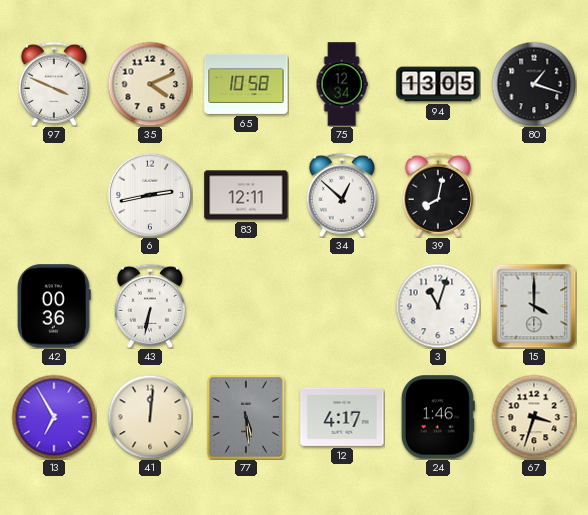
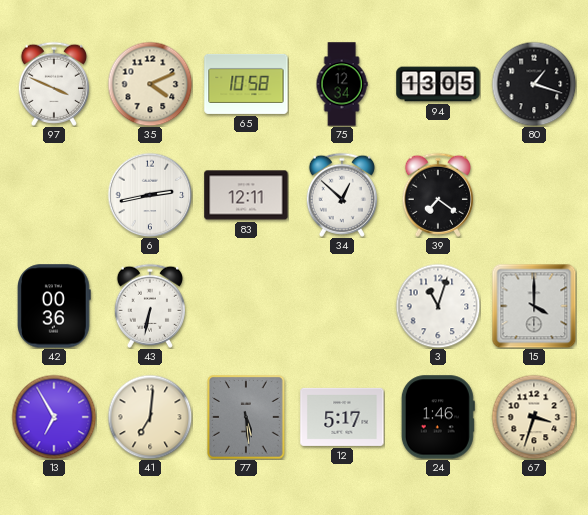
39: 8:02 -> 7:21 (438, 195)
41: 12:01 -> 7:01 (150, 417)
12: 4:17 -> 5:17 (342, 417)
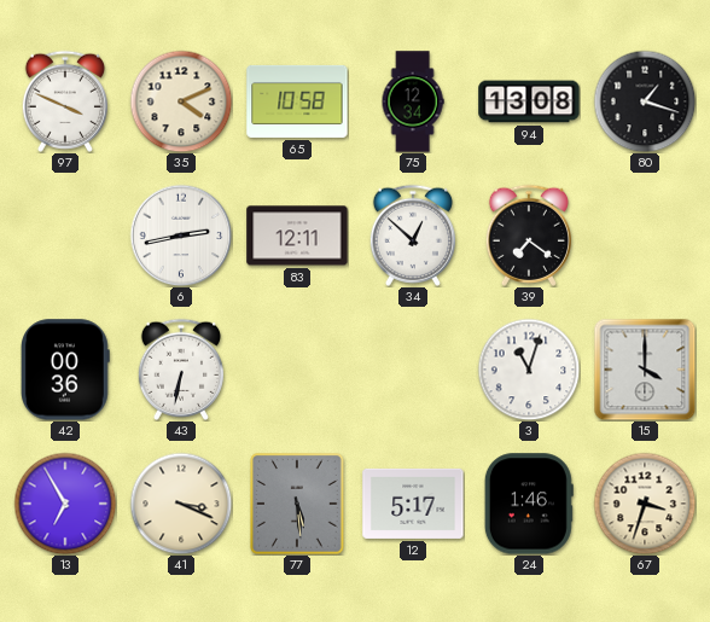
94: 13:05 -> 13:08 (529, 101)
41: 7:01 -> 3:19 (181, 504)
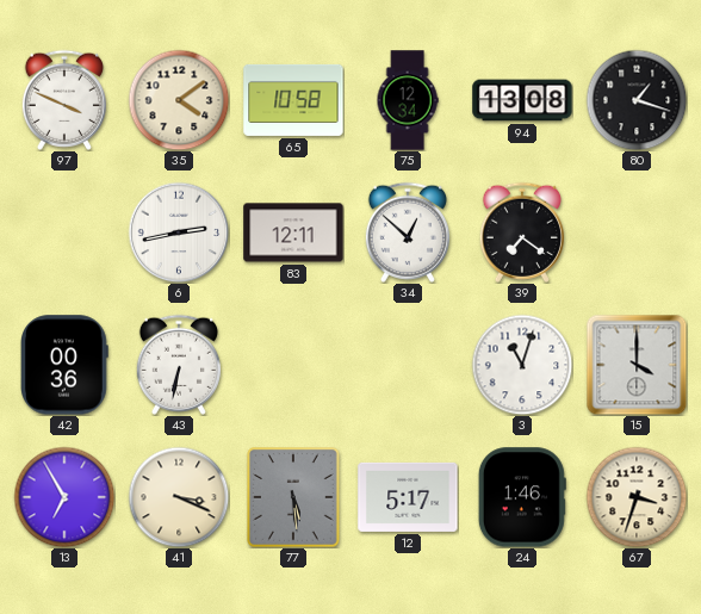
35: 4:11 -> 4:09 (179, 100)
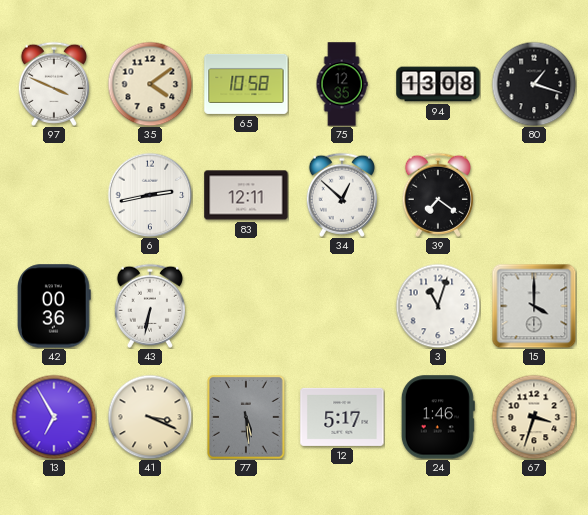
75: 12:34 -> 12:35 (342, 84)
